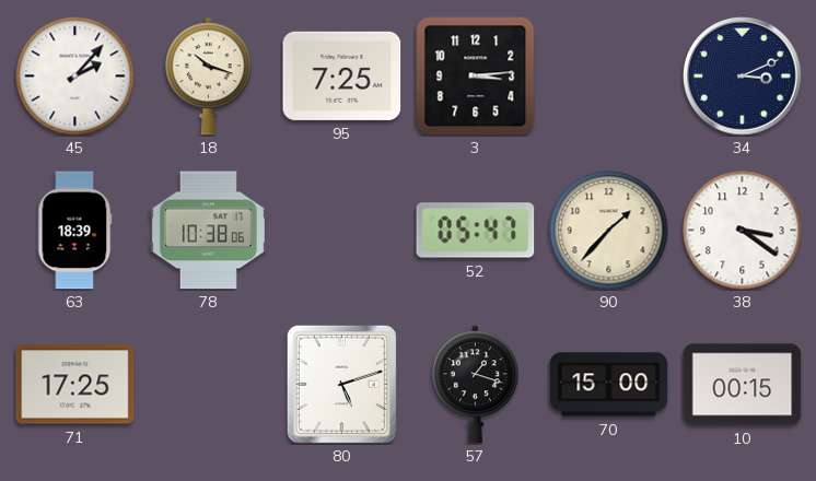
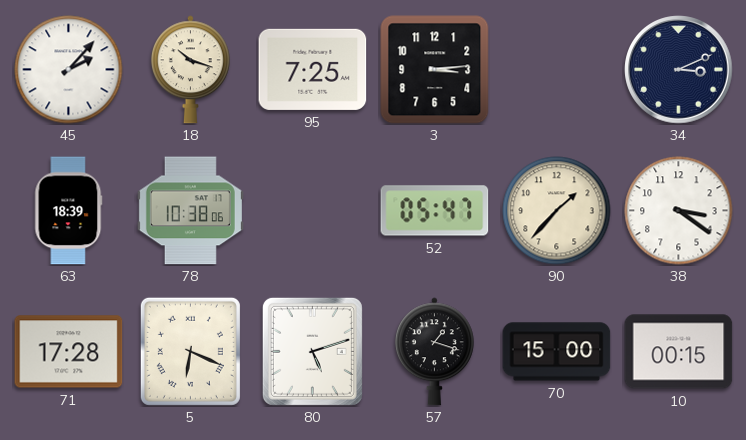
71: 17:25 -> 17:28 (69, 352)
5: none -> 6:19 (190, 351)
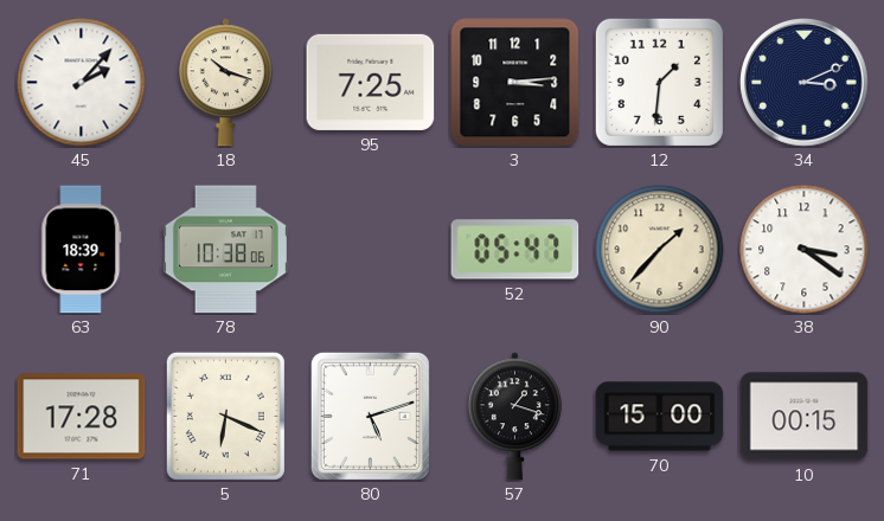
12: none -> 1:31 (659, 82)
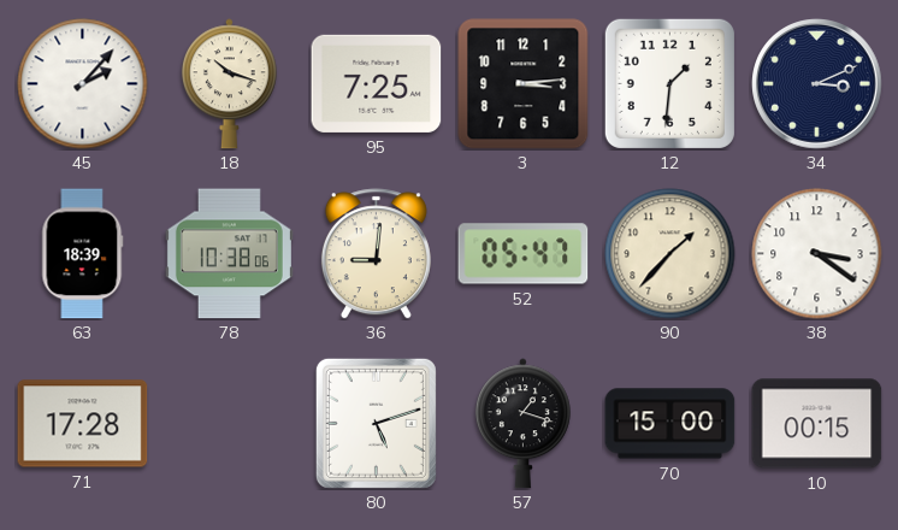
36: none -> 9:01 (376, 254)
5: 6:19 -> none (225, 416)
